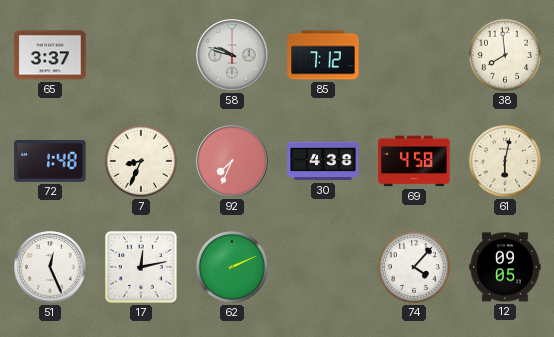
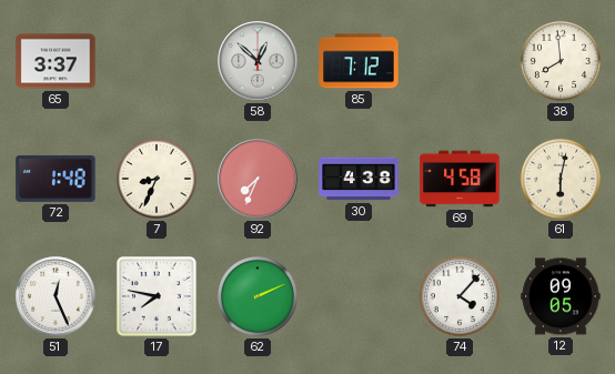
58: 9:48 -> 12:52 (258, 61)
17: 12:13 -> 7:47 (157, 296)
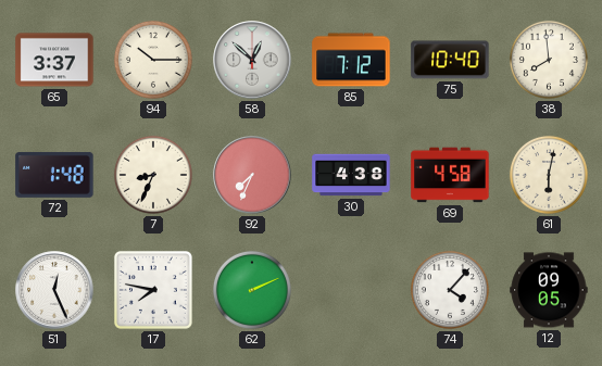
94: none -> 10:15 (153, 60)
75: none -> 10:40 (450, 60)
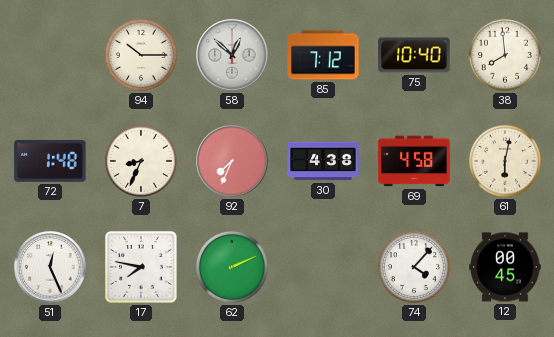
65: 3:37 -> none (54, 60)
12: 09:05 -> 00:45 (505, 267)
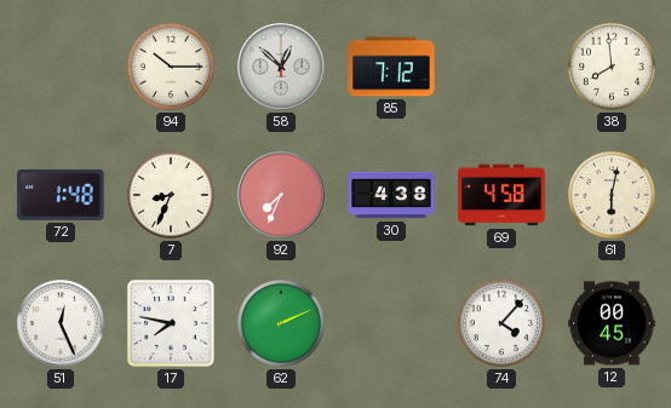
75: 10:40 -> none (414, 55)
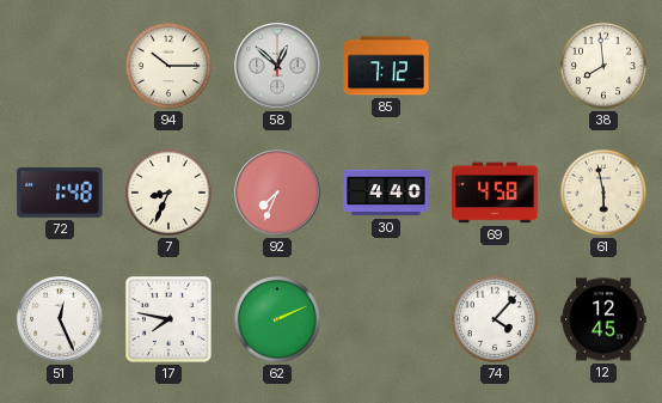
30: 4:38 -> 4:40 (386, 193)
61: 6:02 -> 5:58 (603, 193)
12: 00:45 -> 12:45 (603, 319)
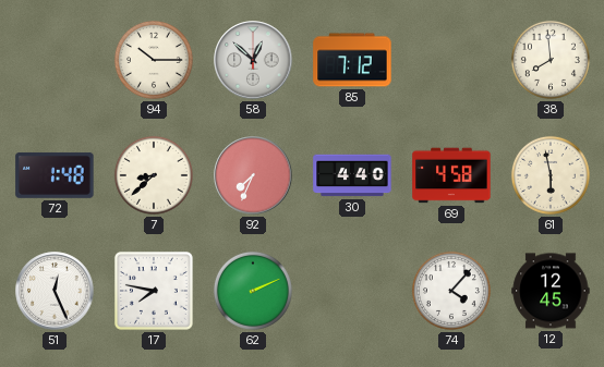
7: 8:34 -> 8:38 (154, 175)
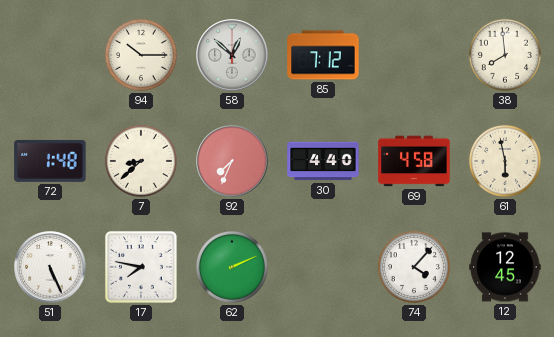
51: 12:26 -> 5:26 (50, 267)
